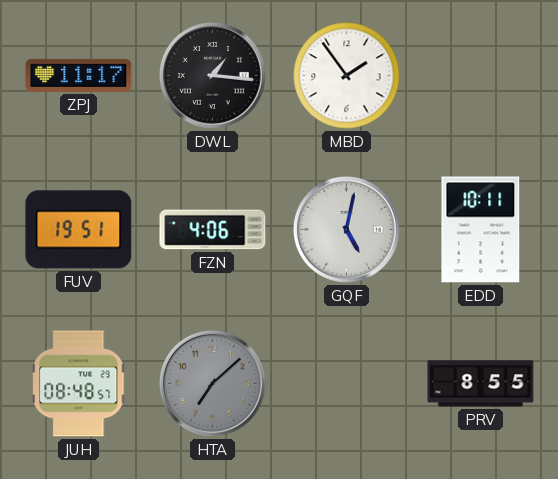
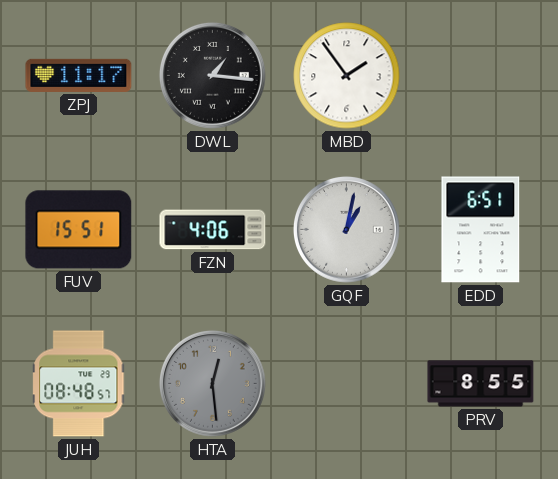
FUV: 19:51 -> 15:51 (79, 230)
GQF: 5:02 -> 1:02 (346, 229)
EDD: 10:11 -> 6:51 (481, 230)
HTA: 7:08 -> 12:29 (212, 383)
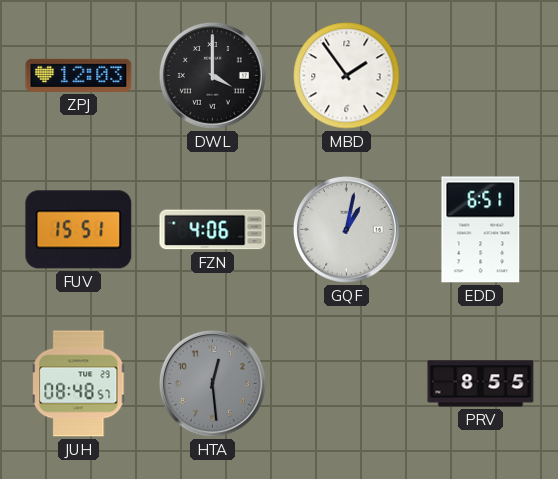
ZPJ: 11:17 -> 12:03 (79, 75)
DWL: 1:16 -> 4:00 (212, 75)
